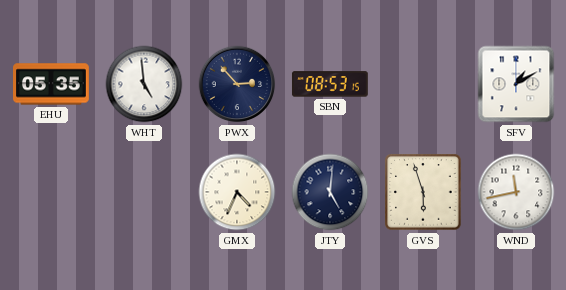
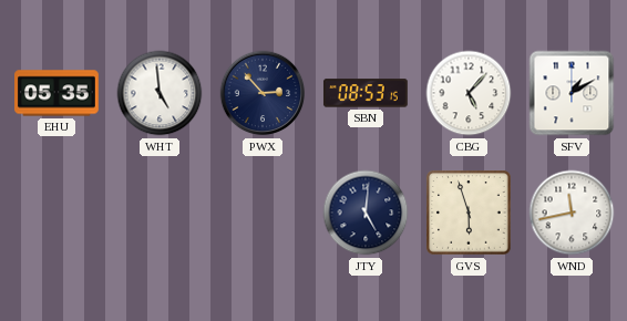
CBG: none -> 5:07 (469, 93)
GMX: 4:34 -> none (237, 192)
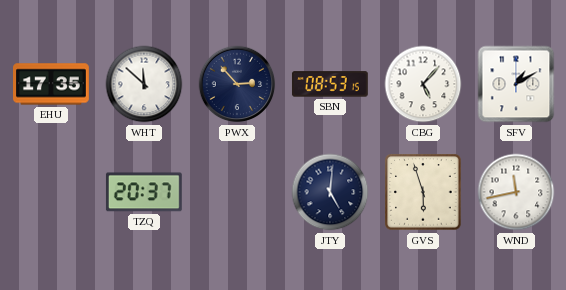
EHU: 05:35 -> 17:35 (52, 84)
WHT: 4:59 -> 11:52 (144, 84)
TZQ: none -> 20:37 (144, 192)
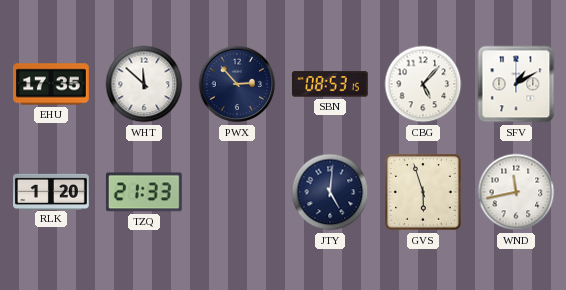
RLK: none -> 1:20 (52, 191)
TZQ: 20:37 -> 21:33 (144, 192)
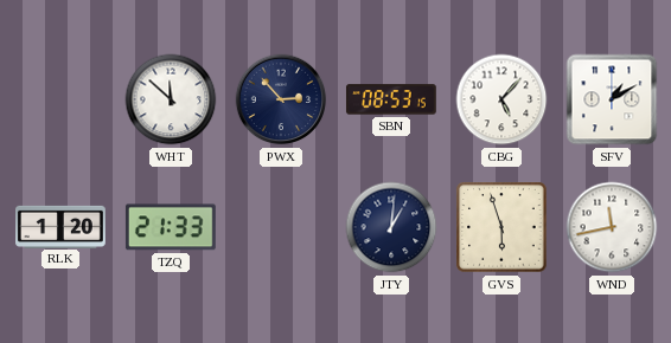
EHU: 17:35 -> none (52, 84)
JTY: 5:01 -> 1:01 (391, 227)
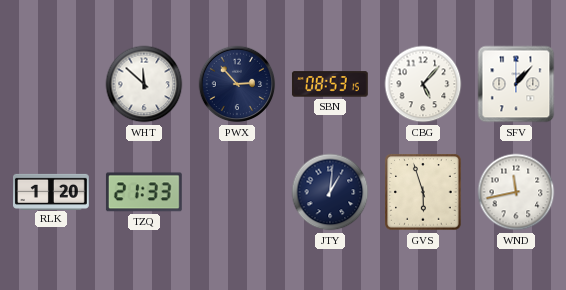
SFV: 1:10 -> 1:07 (516, 84)
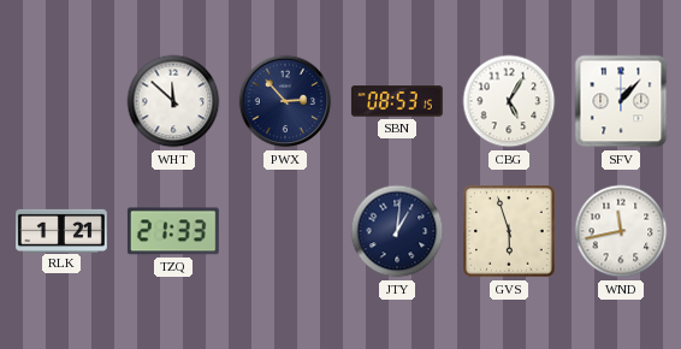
CBG: 5:07 -> 5:05 (509, 101)
RLK: 1:20 -> 1:21 (63, 230)
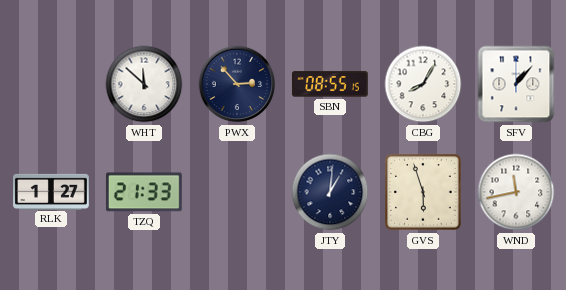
SBN: 08:53 -> 08:55 (330, 84)
CBG: 5:05 -> 8:05 (423, 84)
RLK: 1:21 -> 1:27 (52, 191)
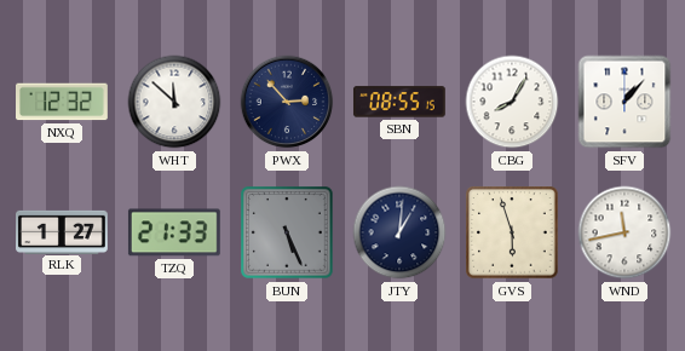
NXQ: none -> 12:32 (63, 102)
BUN: none -> 5:26 (287, 232)
